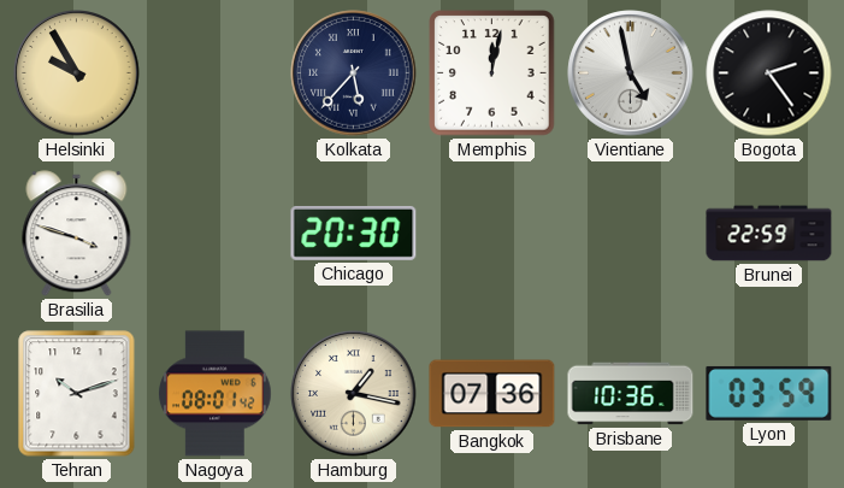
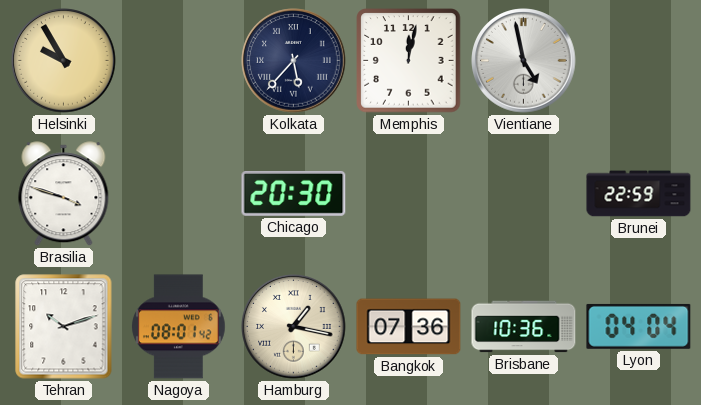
Bogota: 2:24 -> none (769, 74)
Lyon: 03:59 -> 04:04 (639, 326)
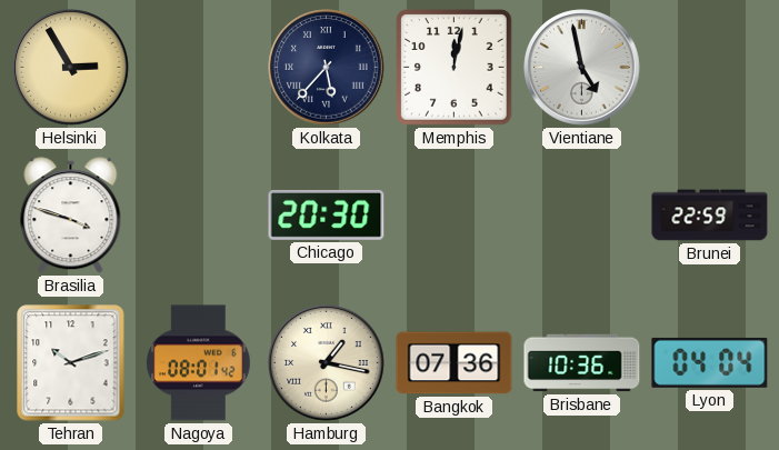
Helsinki: 9:55 -> 2:55 (71, 68)
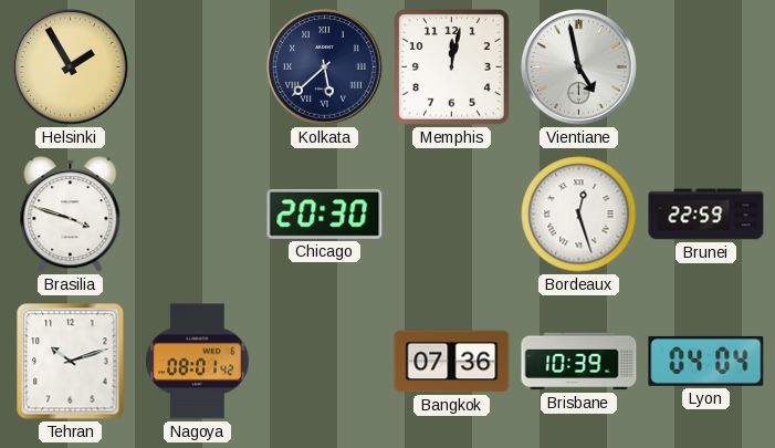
Helsinki: 2:55 -> 1:55 (71, 67)
Kolkata: 5:37 -> 5:38 (325, 67)
Bordeaux: none -> 12:27 (579, 215)
Hamburg: 1:17 -> none (327, 363)
Brisbane: 10:36 -> 10:39 (579, 362)
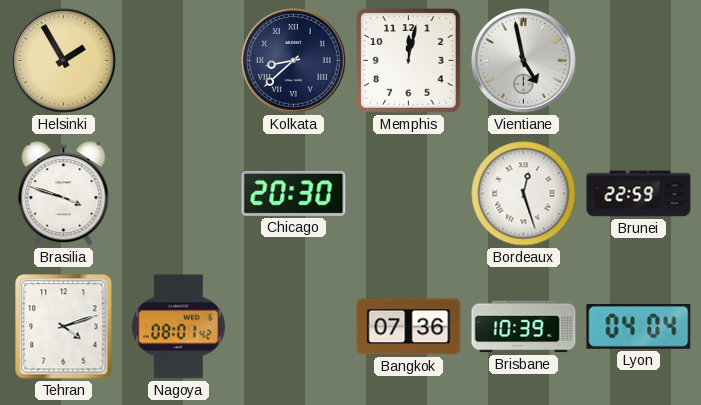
Kolkata: 5:38 -> 8:38 (294, 61)
Tehran: 10:12 -> 4:12 (64, 327)
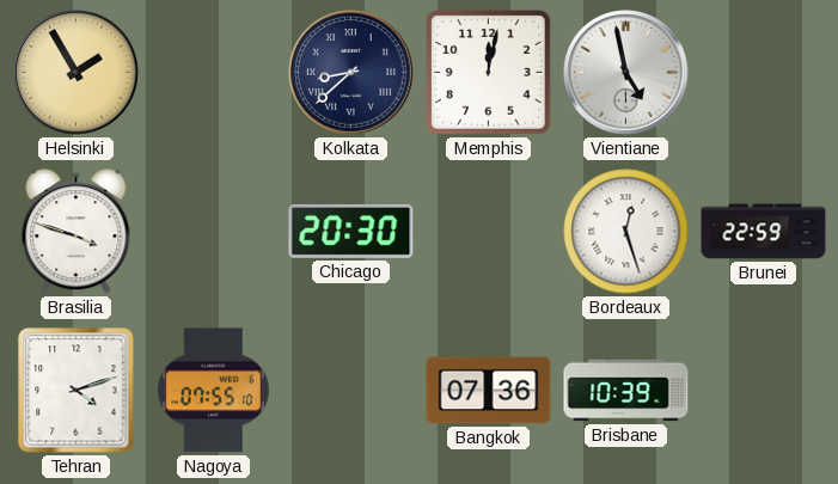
Nagoya: 08:01 -> 07:55 (214, 391)
Lyon: 04:04 -> none (639, 326)
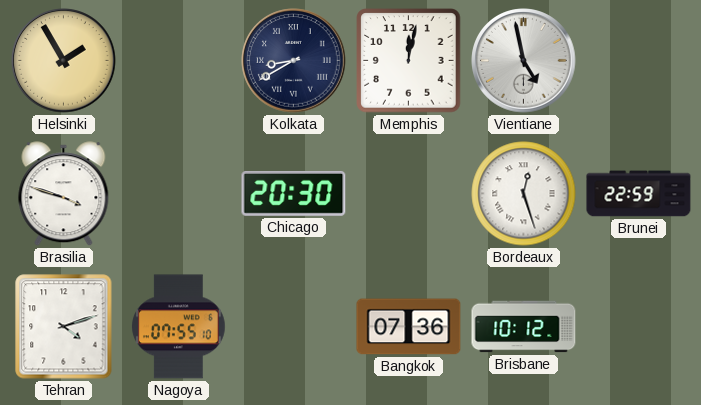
Kolkata: 8:38 -> 8:40 (294, 61)
Brisbane: 10:39 -> 10:12 (524, 327)
